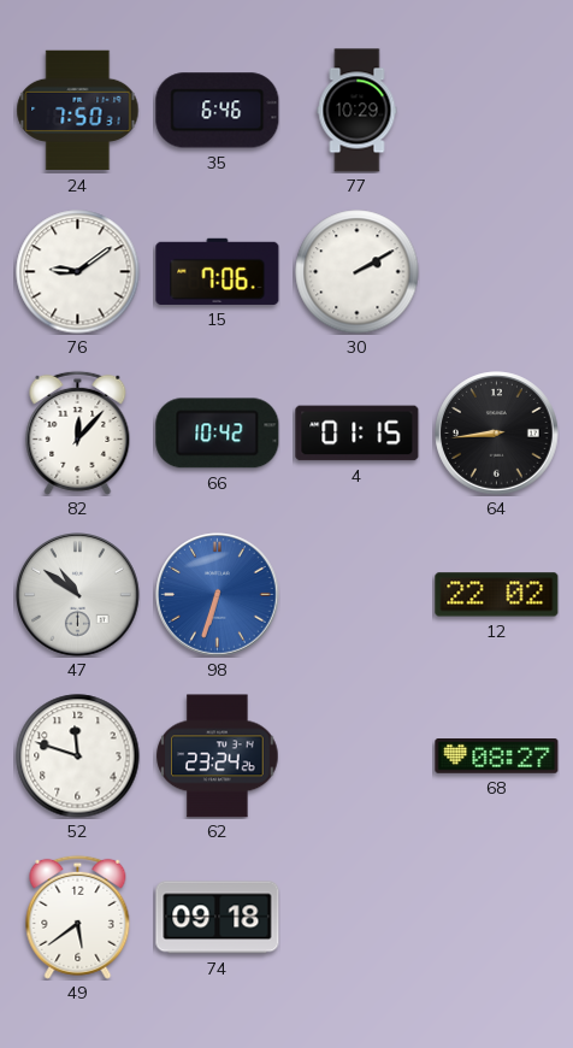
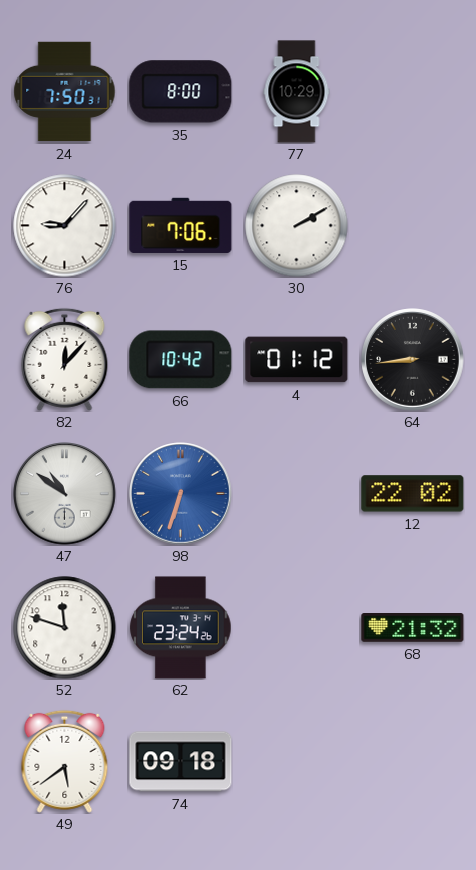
35: 6:46 -> 8:00 (181, 92)
76: 9:09 -> 9:07 (65, 226)
4: 01:15 -> 01:12 (297, 360)
68: 08:27 -> 21:32 (413, 628)
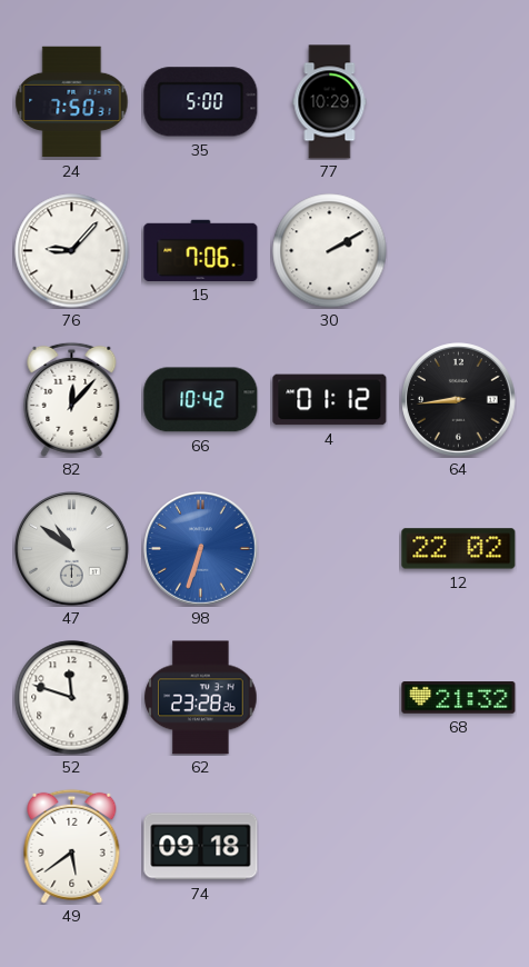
35: 8:00 -> 5:00 (201, 102)
62: 23:24 -> 23:28 (201, 698)
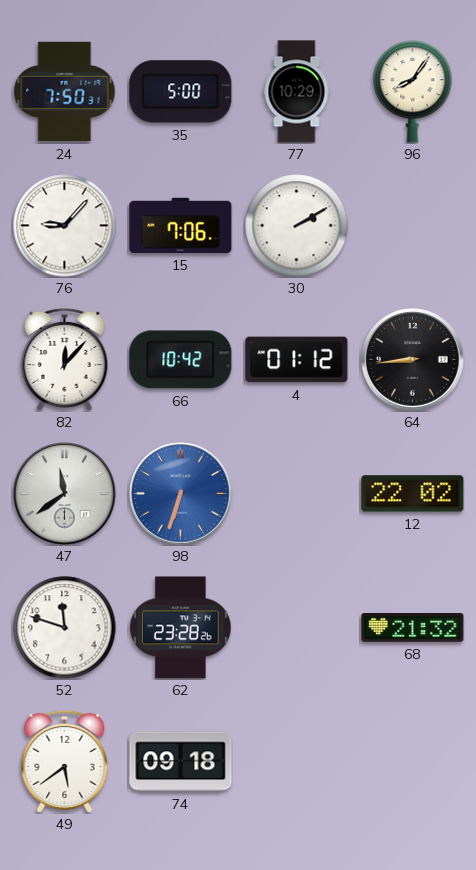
96: none -> 8:06 (413, 92)
47: 10:51 -> 11:39 (65, 494)
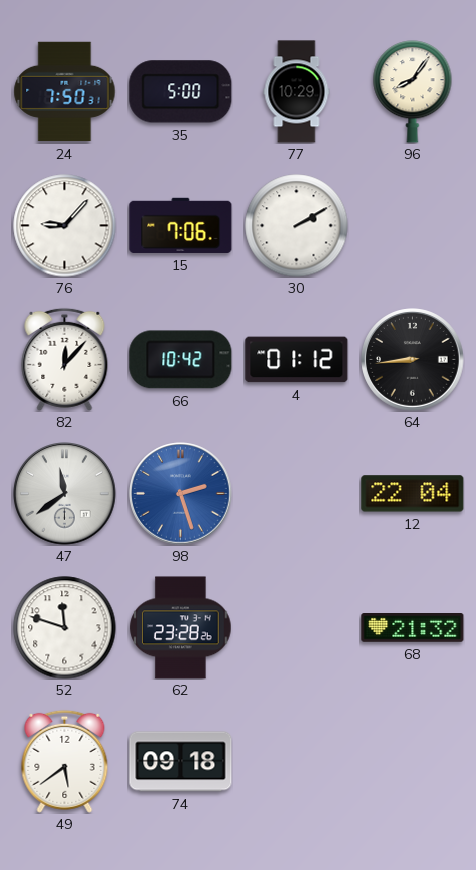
98: 6:33 -> 2:27 (181, 494)
12: 22:02 -> 22:04 (413, 494)
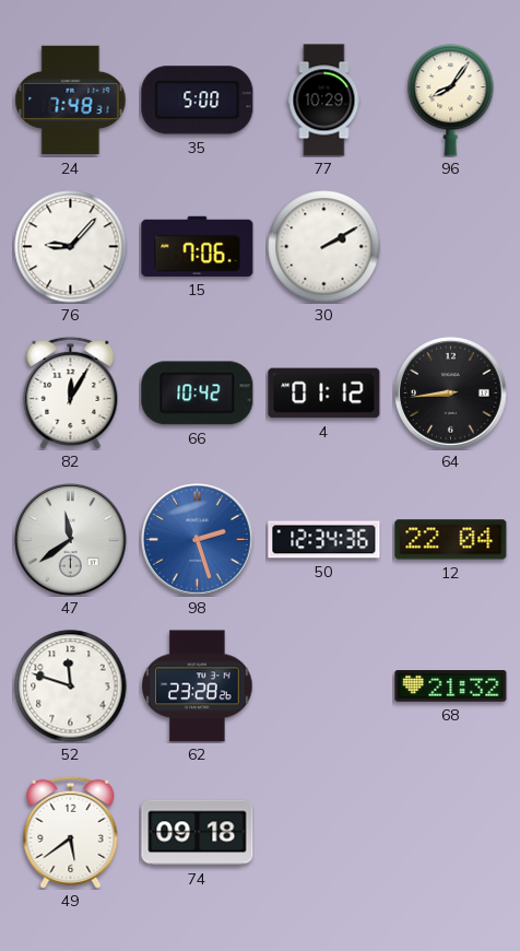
24: 7:50 -> 7:48 (71, 101)
82: 12:07 -> 12:05 (71, 392)
50: none -> 12:34 (324, 540)
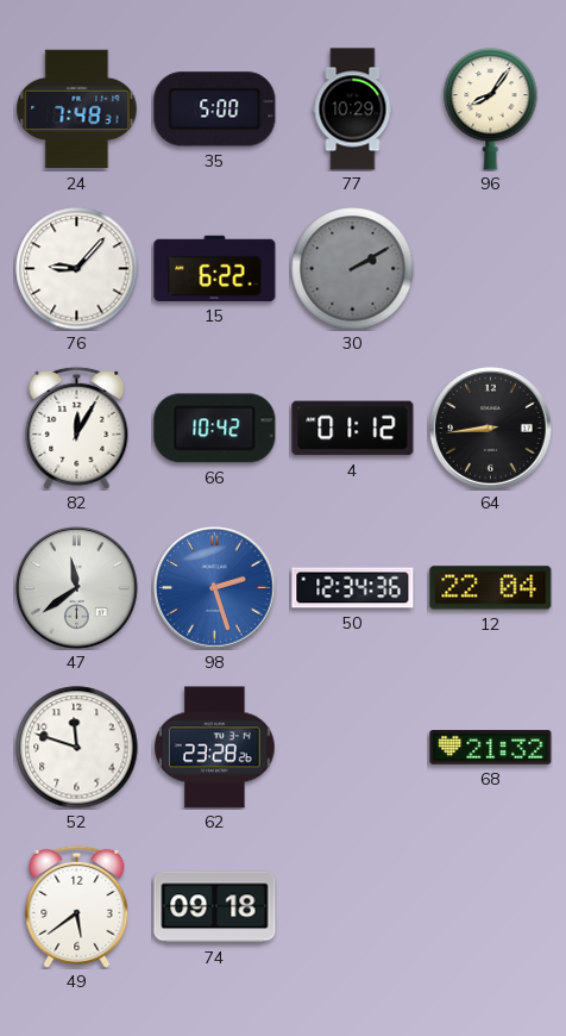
15: 7:06 -> 6:22 (215, 268)
30 dial: white -> grey (353, 269)
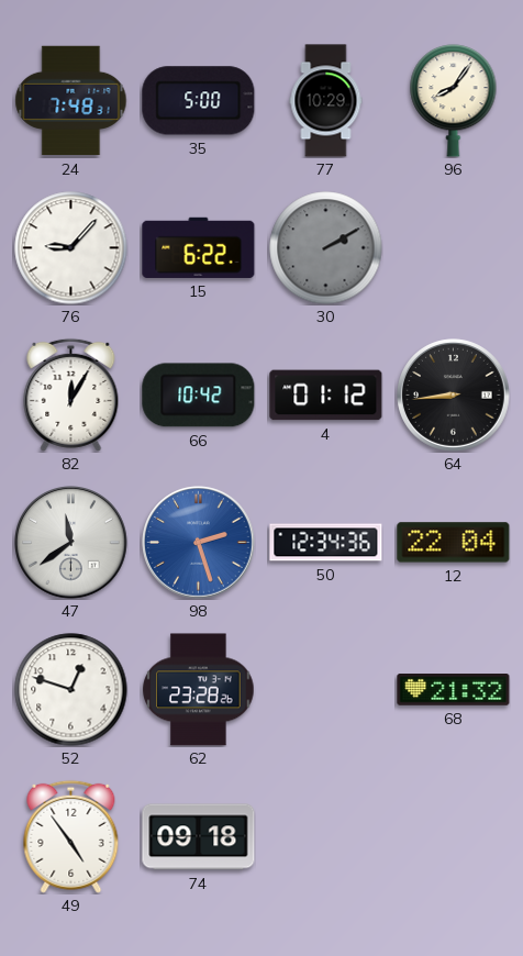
52: 11:48 -> 12:48 (71, 690)
49: 5:39 -> 4:54 (71, 836)
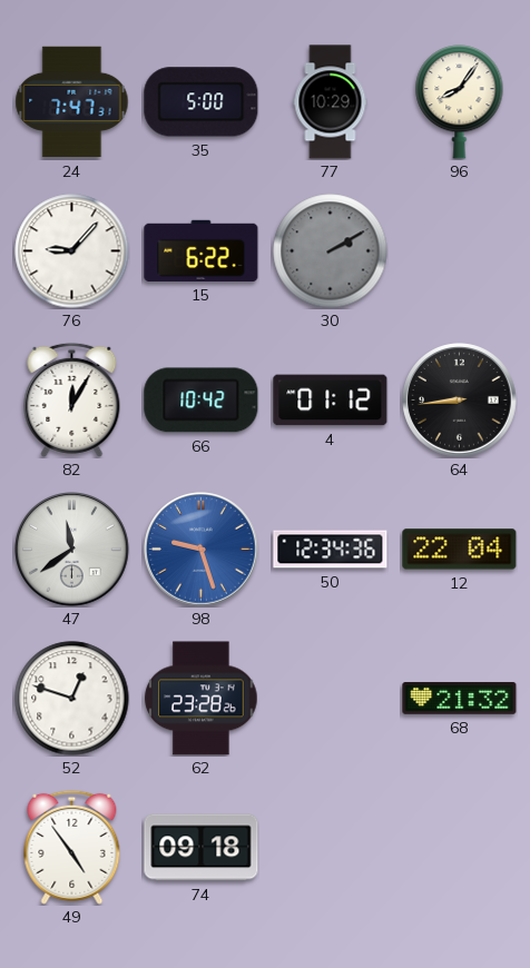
24: 7:48 -> 7:47 (72, 102)
98: 2:27 -> 9:27 (202, 550)
